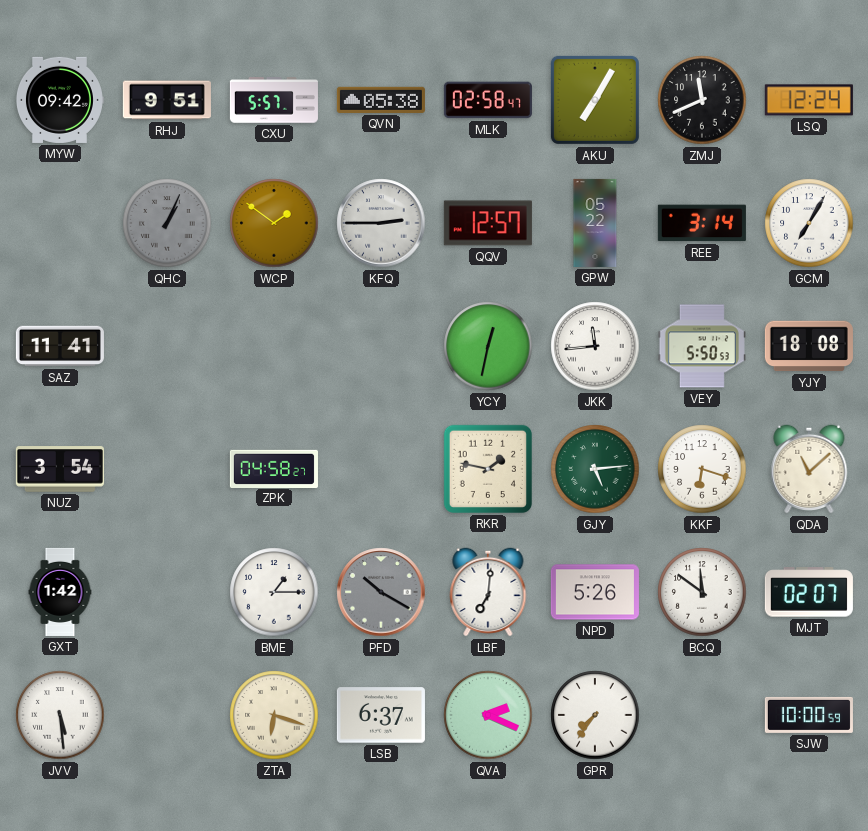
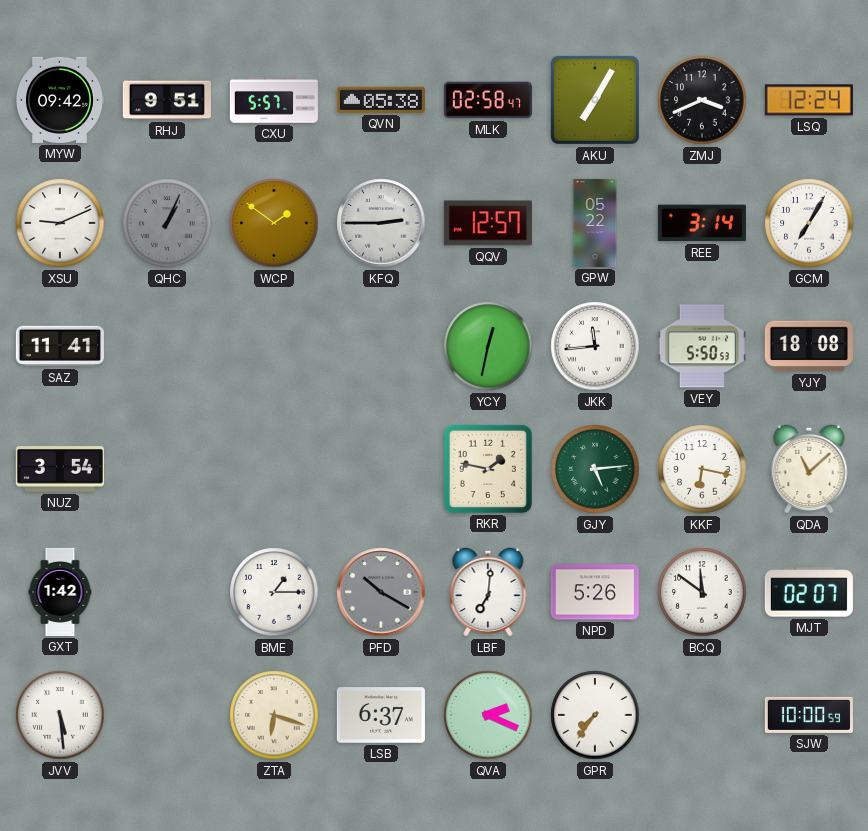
ZMJ: 11:41 -> 3:41 (702, 100)
XSU: none -> 9:11 (60, 223)
ZPK: 04:58 -> none (274, 468)
KKF: 6:18 -> 6:17 (702, 469)
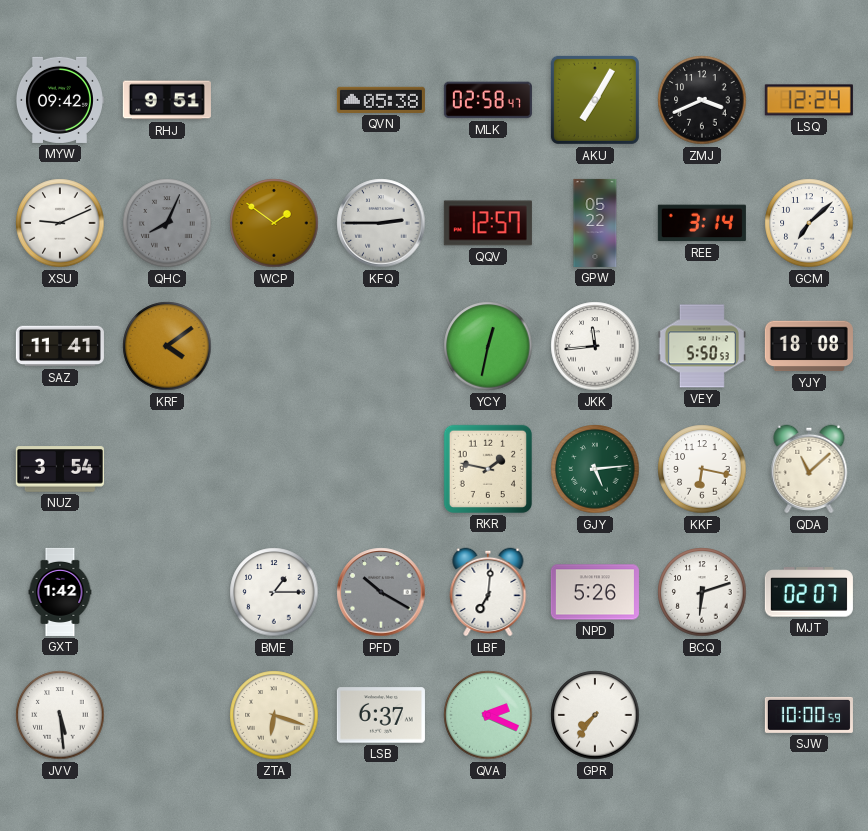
CXU: 5:57 -> none (274, 100)
QHC: 1:04 -> 8:04 (167, 223)
GCM: 7:05 -> 7:08 (809, 223)
KRF: none -> 4:09 (167, 346)
BCQ: 11:51 -> 6:12 (702, 592)
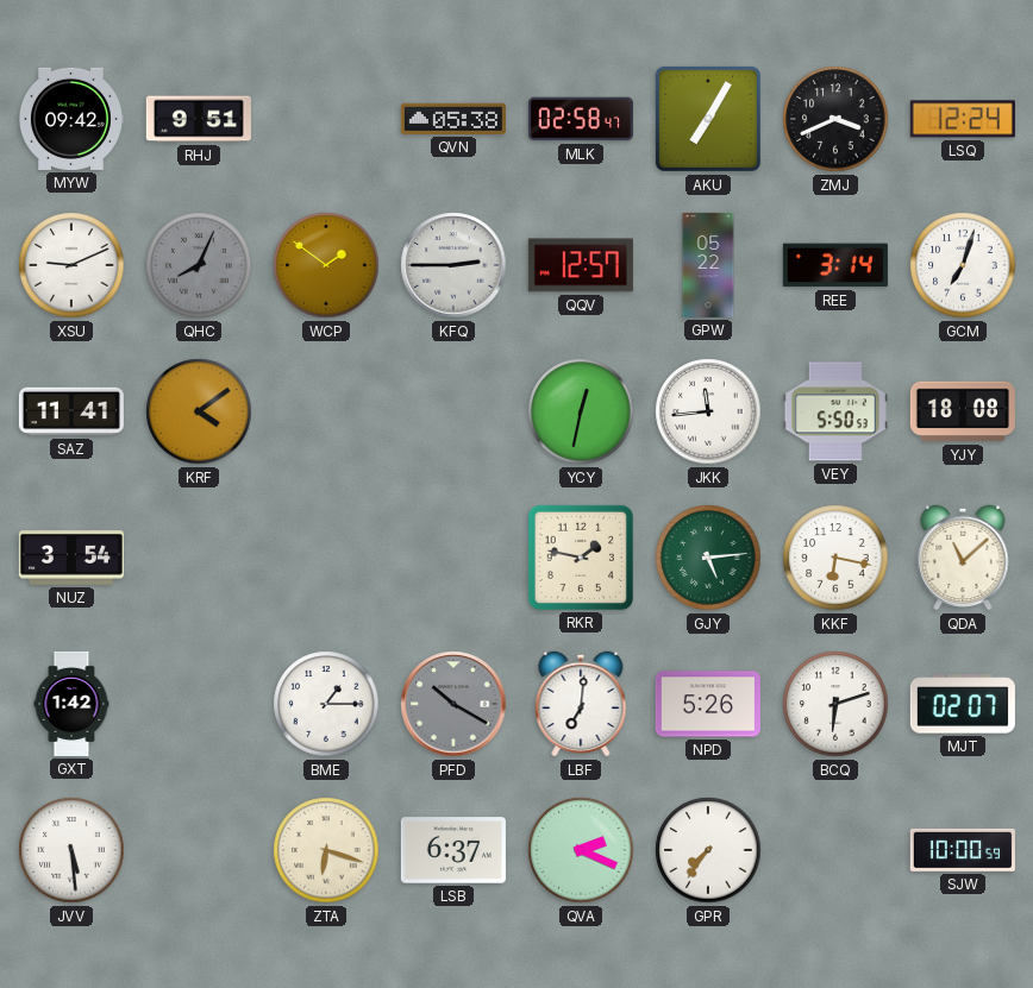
GCM: 7:08 -> 7:03 (963, 265)
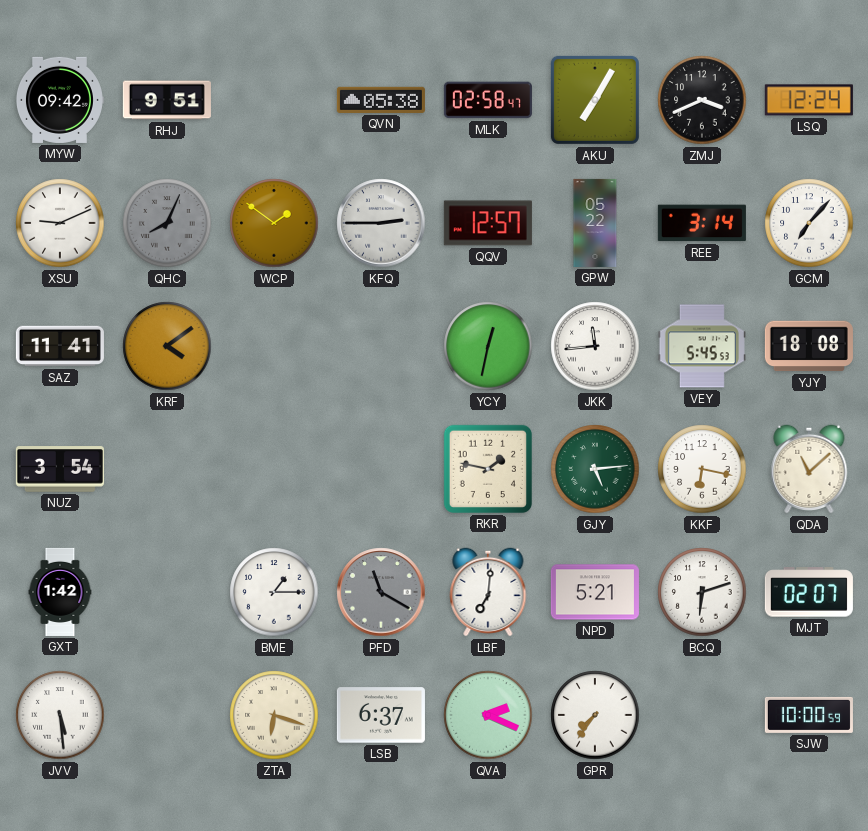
GCM: 7:03 -> 7:07 (809, 223)
VEY: 5:50 -> 5:45 (702, 346)
PFD: 10:20 -> 11:20 (381, 592)
NPD: 5:26 -> 5:21 (595, 592)
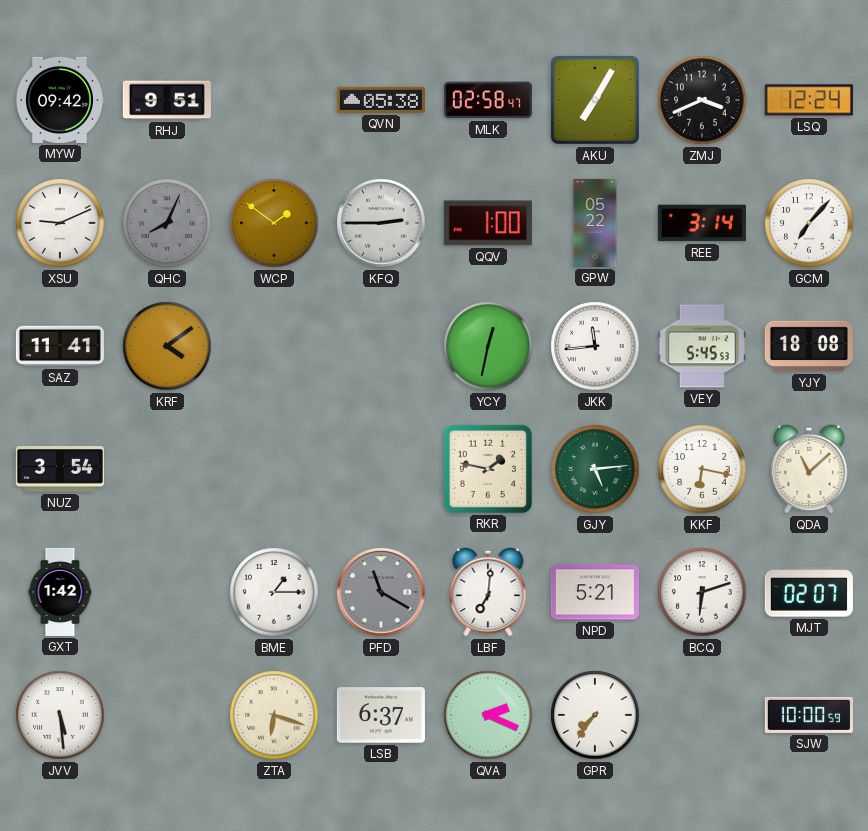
QQV: 12:57 -> 1:00 (488, 223)
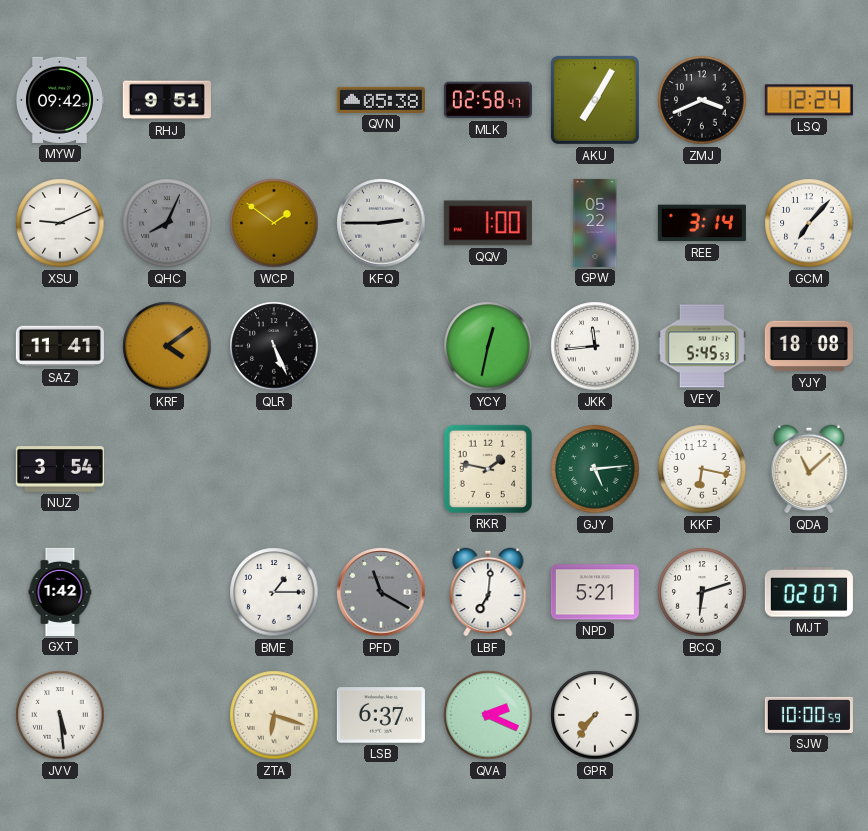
QLR: none -> 5:26 (274, 346)
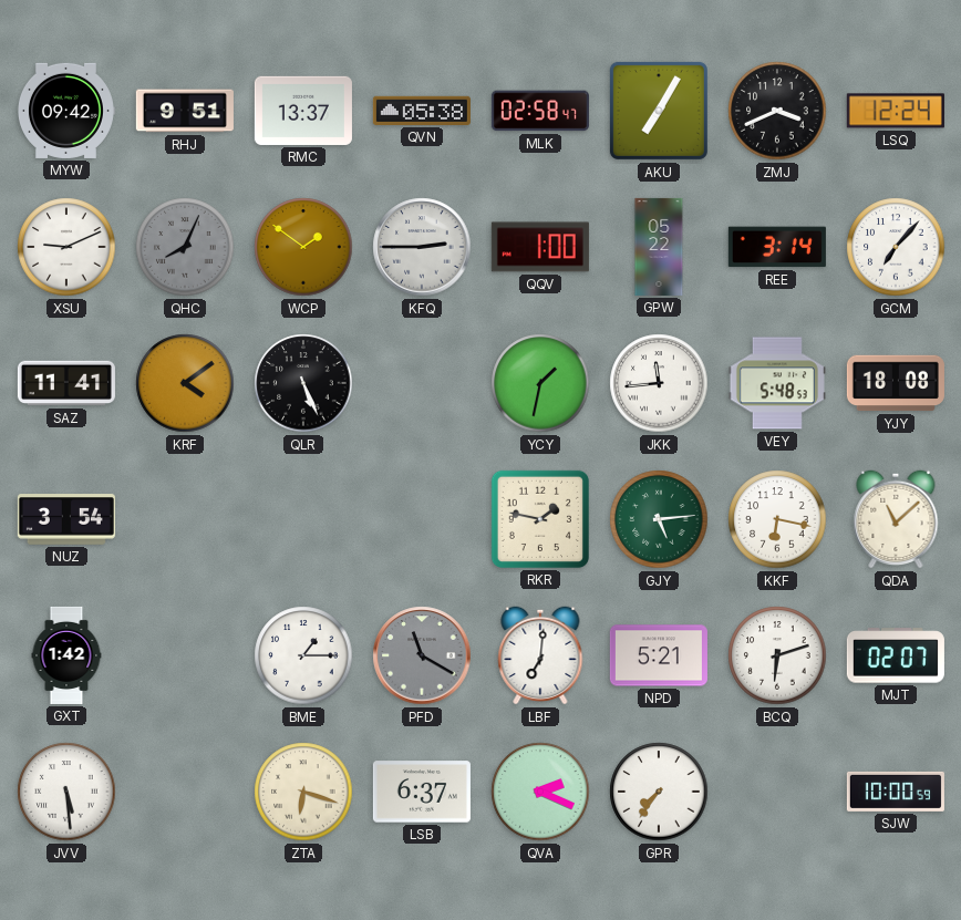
RMC: none -> 13:37 (303, 111)
YCY: 12:32 -> 1:32 (540, 383)
VEY: 5:45 -> 5:48 (777, 383)
